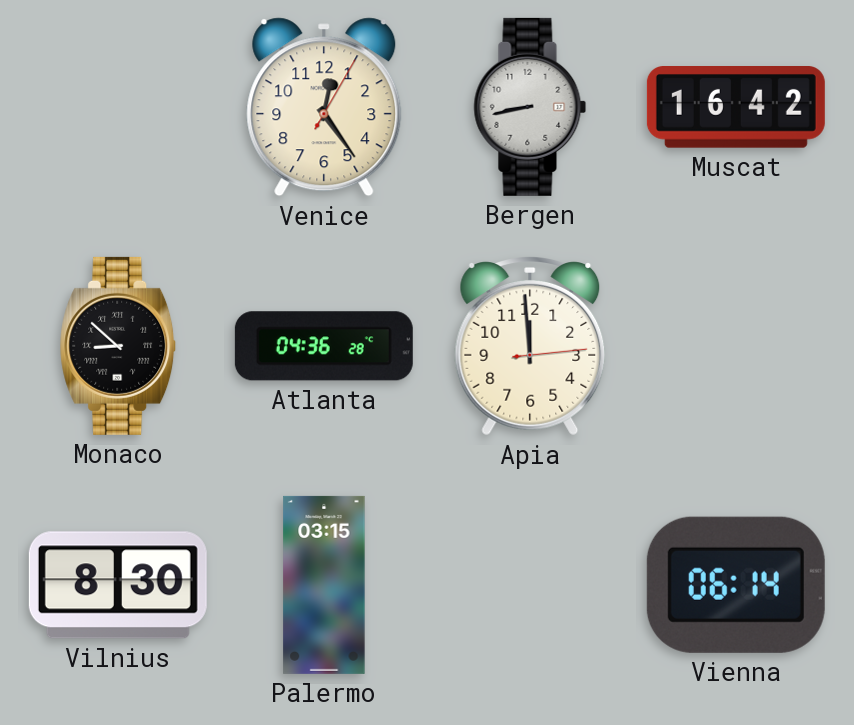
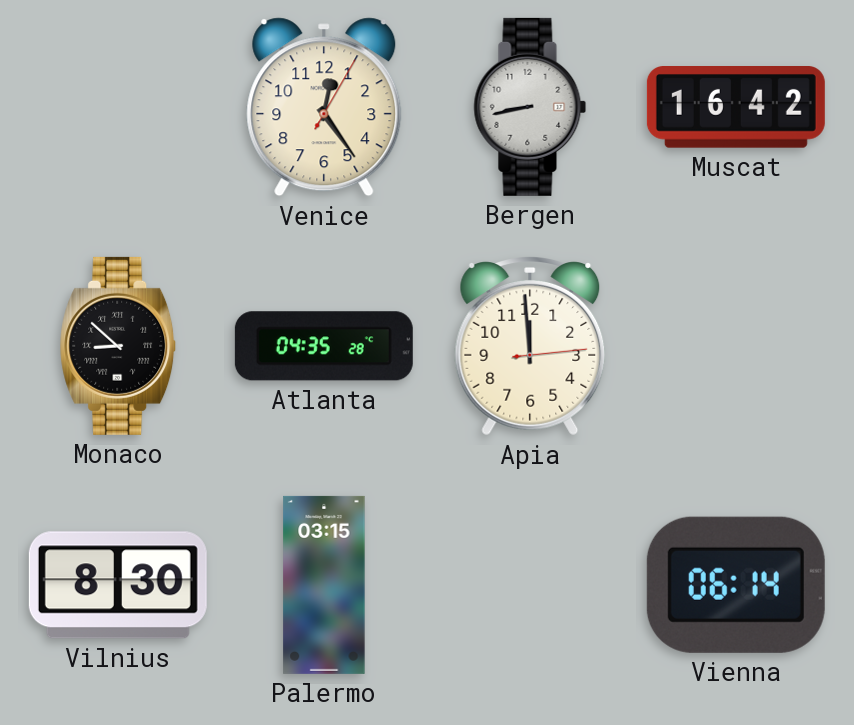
Atlanta: 04:36 -> 04:35 (324, 346)
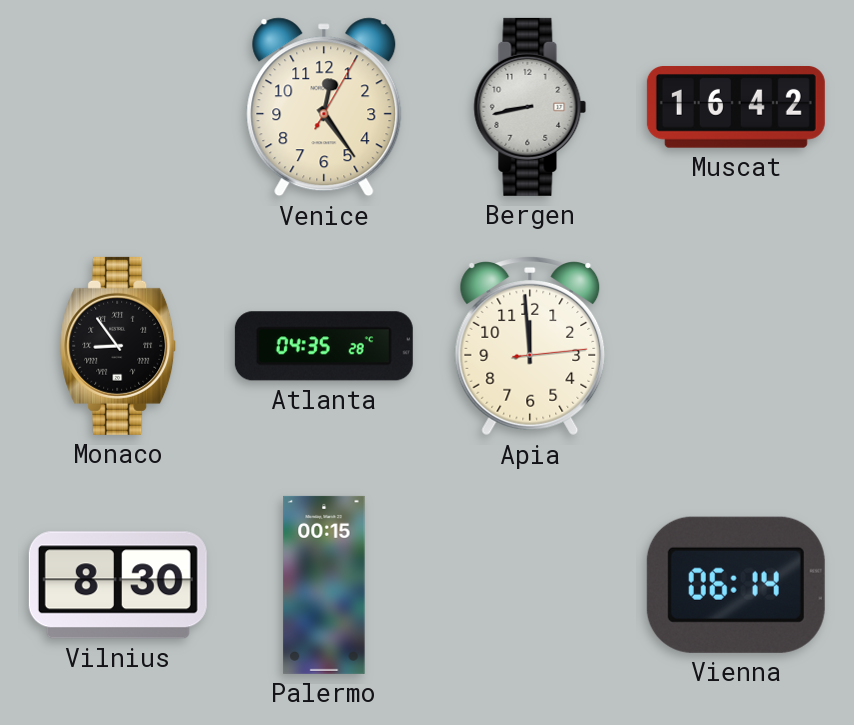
Monaco: 8:52 -> 8:54 (118, 346)
Palermo: 03:15 -> 00:15 (324, 585)
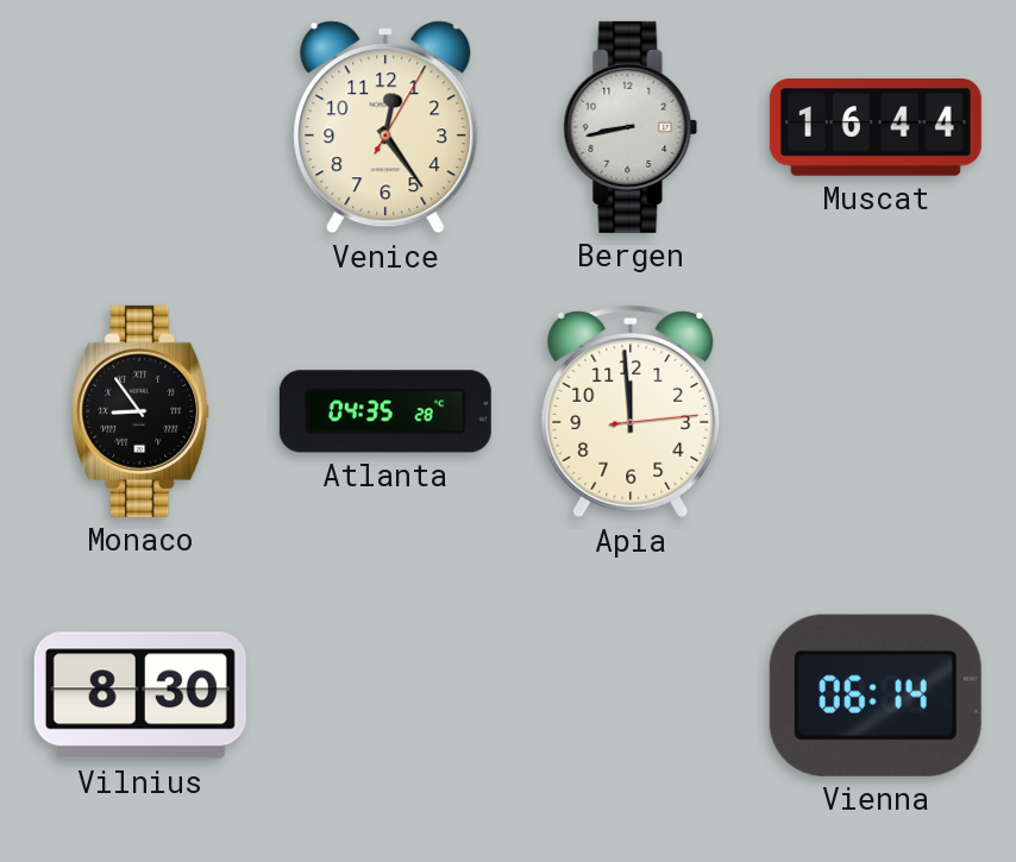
Muscat: 16:42 -> 16:44 (876, 128)
Palermo: 00:15 -> none (324, 585)
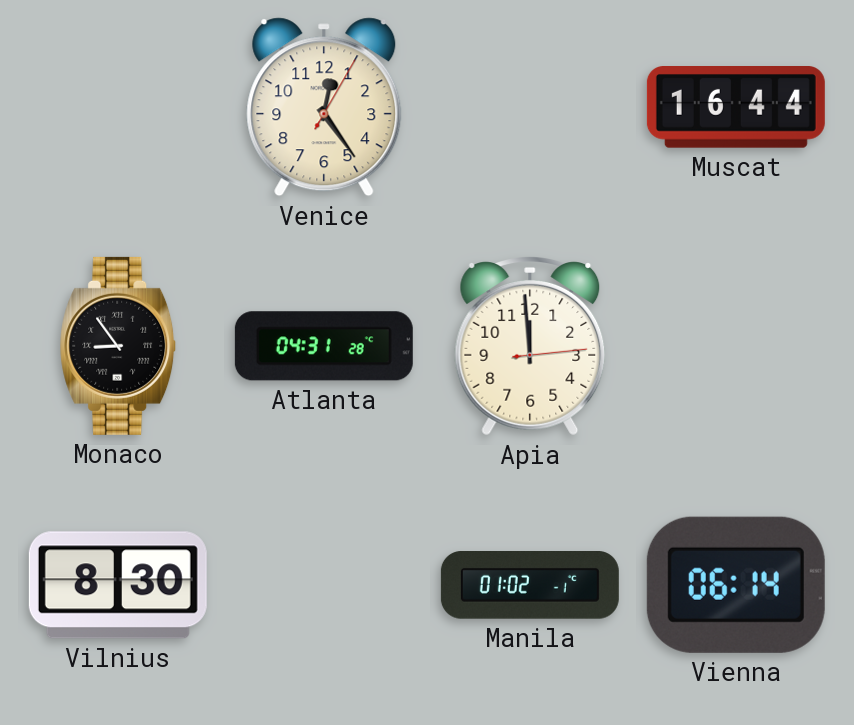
Bergen: 8:43 -> none (631, 127)
Atlanta: 04:35 -> 04:31 (324, 346)
Manila: none -> 01:02 (530, 585)
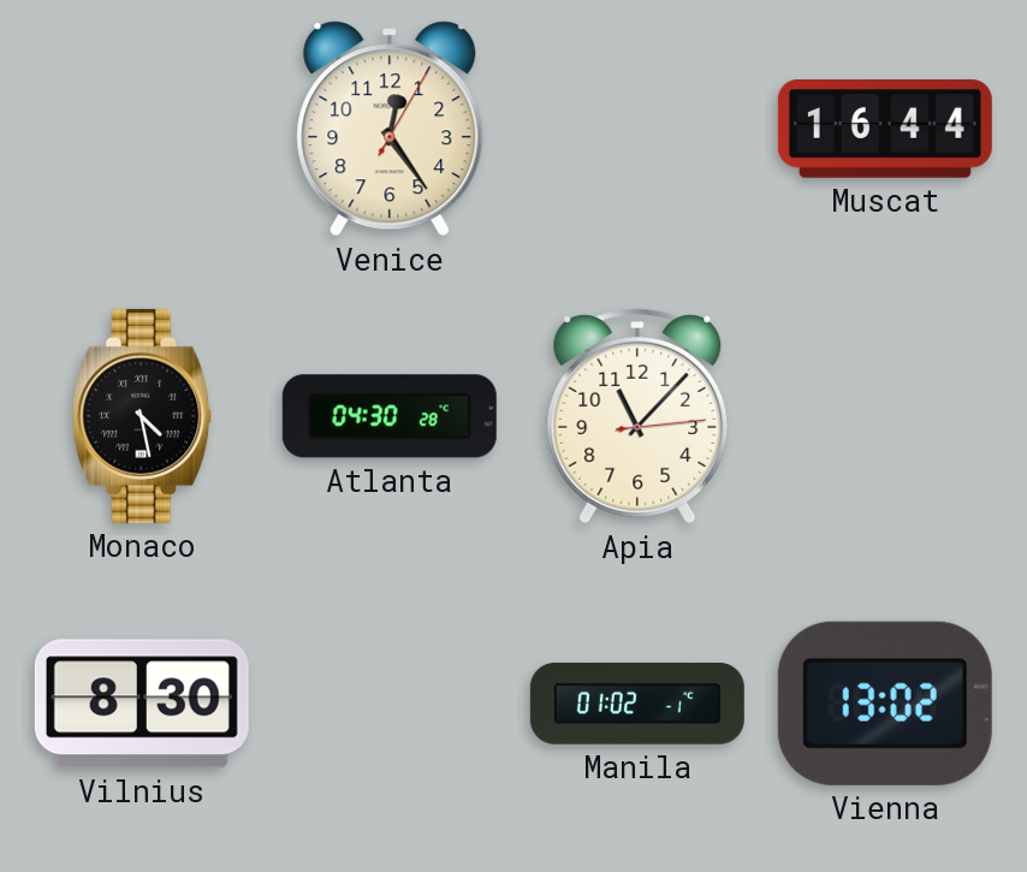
Monaco: 8:54 -> 4:28 (142, 416)
Atlanta: 04:31 -> 04:30 (390, 416)
Apia: 11:59 -> 11:07 (637, 417)
Vienna: 06:14 -> 13:02 (885, 704)
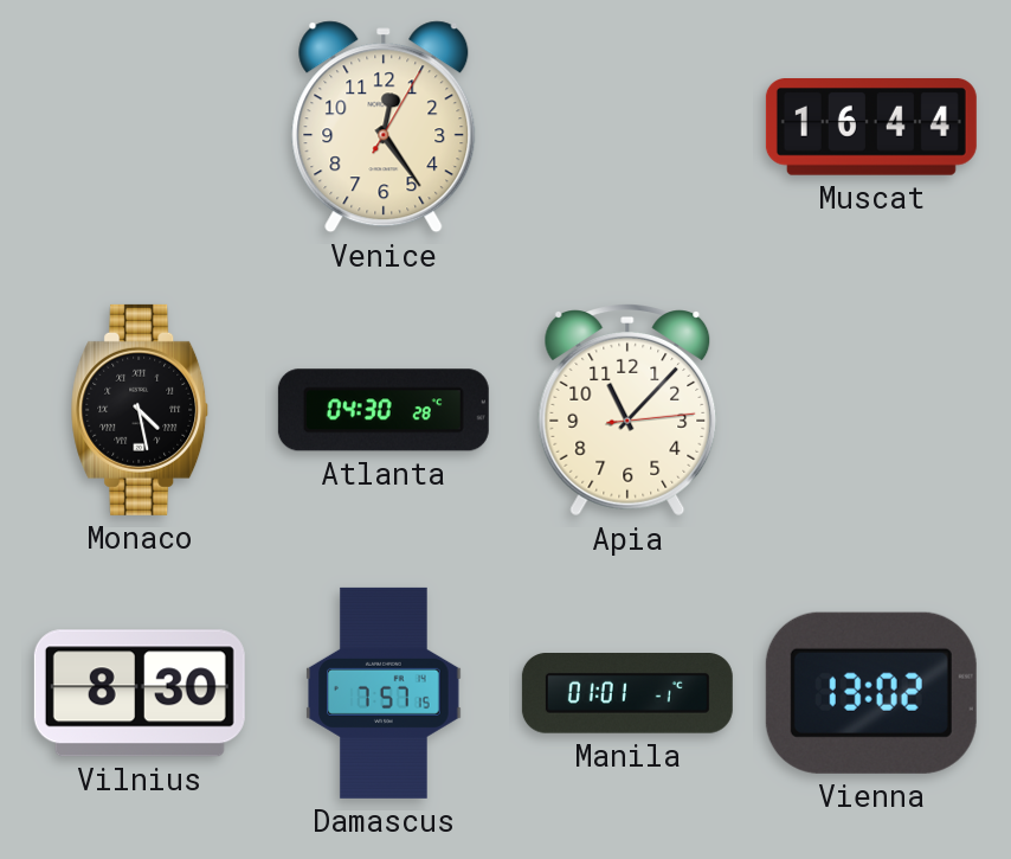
Damascus: none -> 7:57 (384, 693)
Manila: 01:02 -> 01:01 (627, 693)
